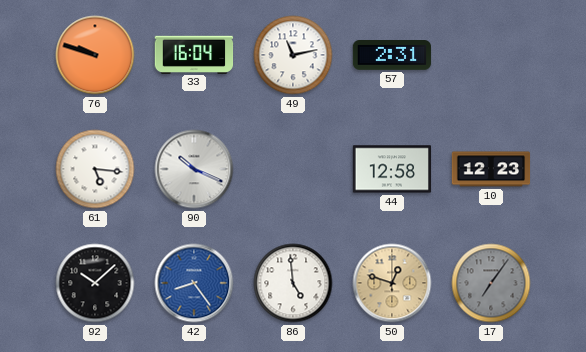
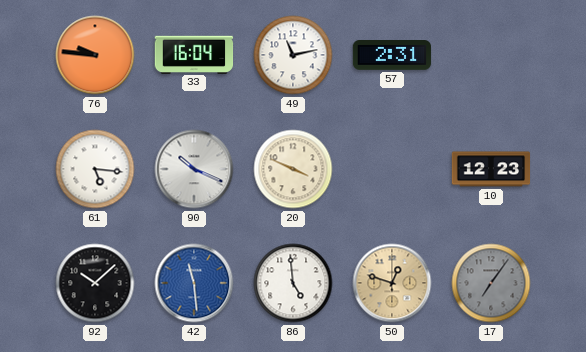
76: 9:48 -> 9:46 (95, 55)
20: none -> 3:49 (293, 169)
44: 12:58 -> none (392, 169)
42: 8:24 -> 11:29 (194, 283)
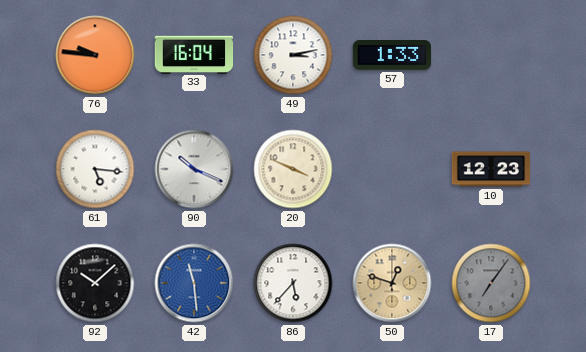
49: 11:13 -> 3:13 (293, 55)
57: 2:31 -> 1:33 (392, 55)
86: 4:59 -> 5:37 (293, 283)
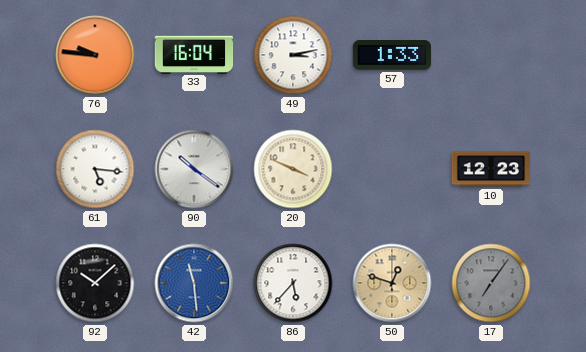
90: 10:19 -> 10:21 (194, 169)
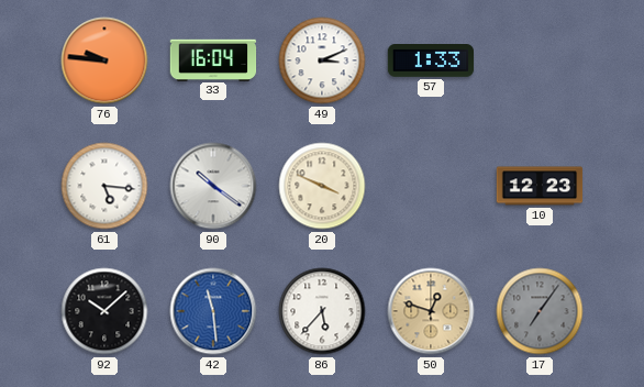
49: 3:13 -> 3:11 (322, 60)
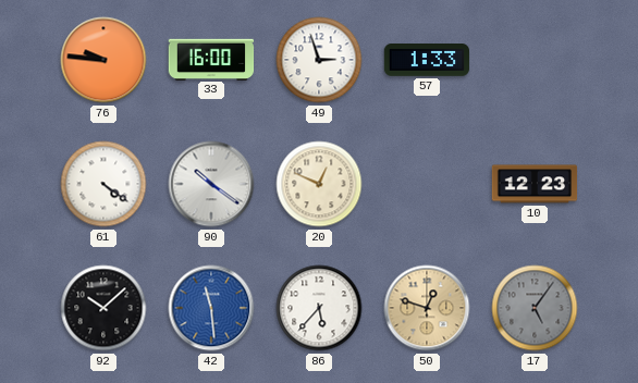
33: 16:04 -> 16:00 (211, 59)
49: 3:11 -> 2:57 (319, 60)
61: 5:16 -> 4:21 (103, 184)
20: 3:49 -> 12:49 (319, 184)
17: 7:06 -> 5:06 (535, 308)
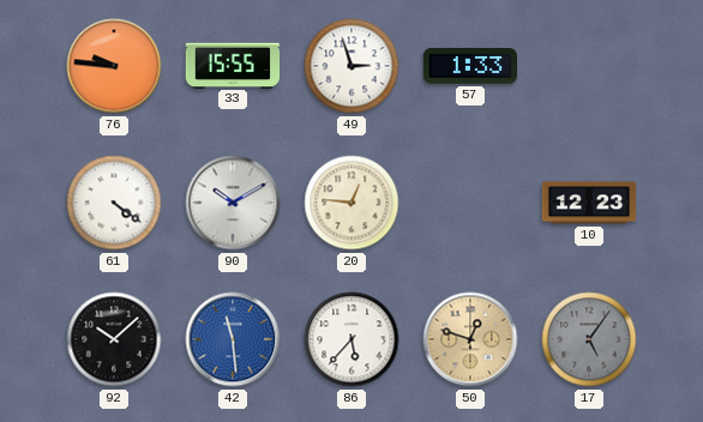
33: 16:00 -> 15:55 (233, 65)
90: 10:21 -> 10:10 (233, 203)
20: 12:49 -> 12:46 (351, 203)
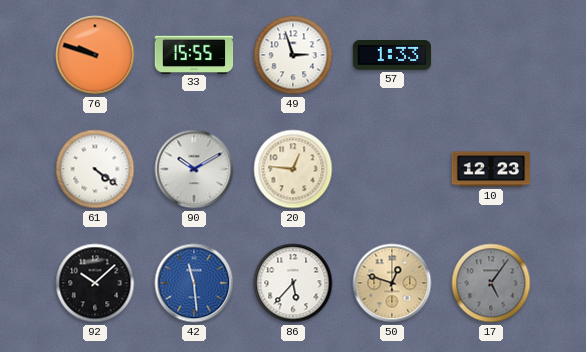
76: 9:46 -> 9:48 (95, 55)
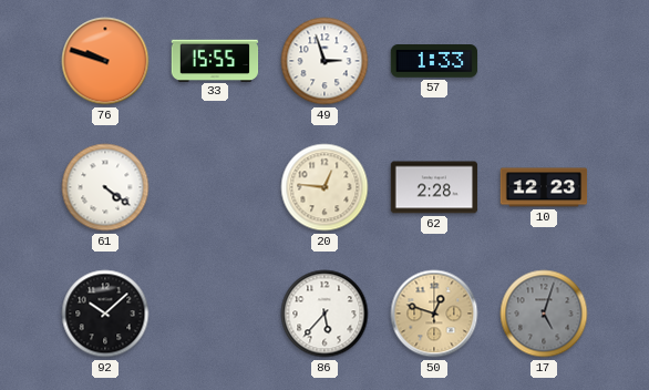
90: 10:10 -> none (194, 169)
62: none -> 2:28 (434, 187)
42: 11:29 -> none (194, 283)
17: 5:06 -> 5:03 (544, 314)
